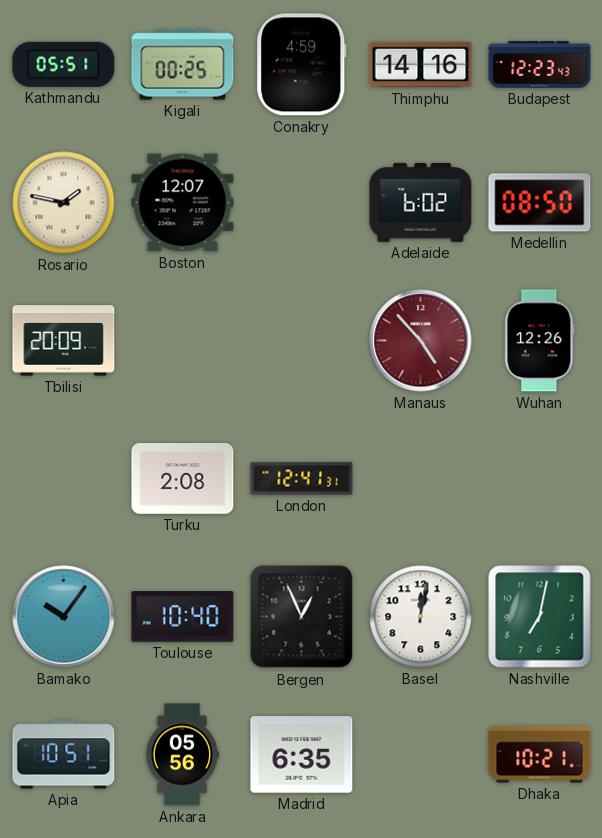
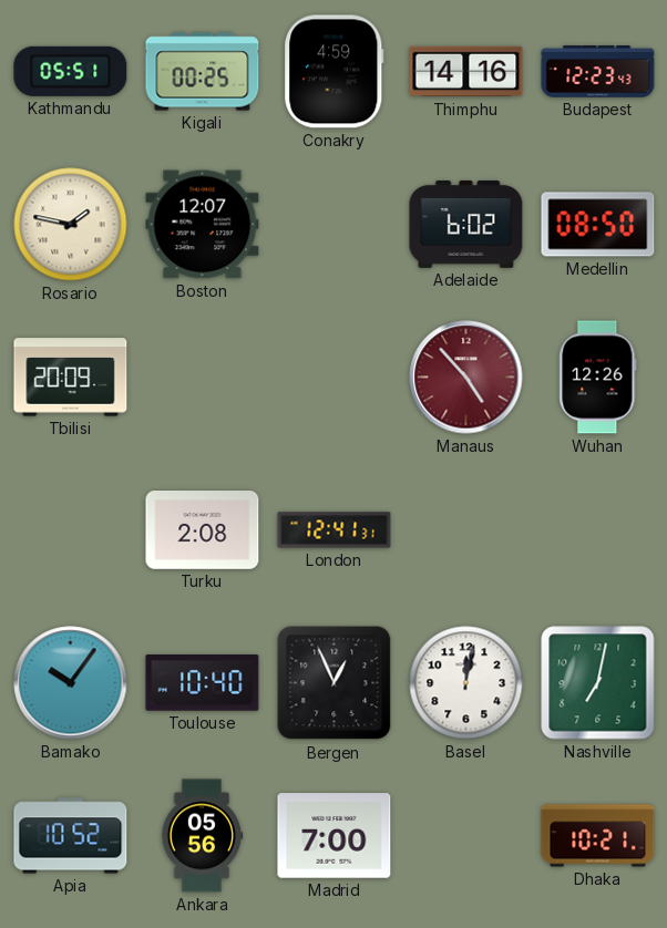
Apia: 10:51 -> 10:52 (71, 836)
Madrid: 6:35 -> 7:00 (335, 836)
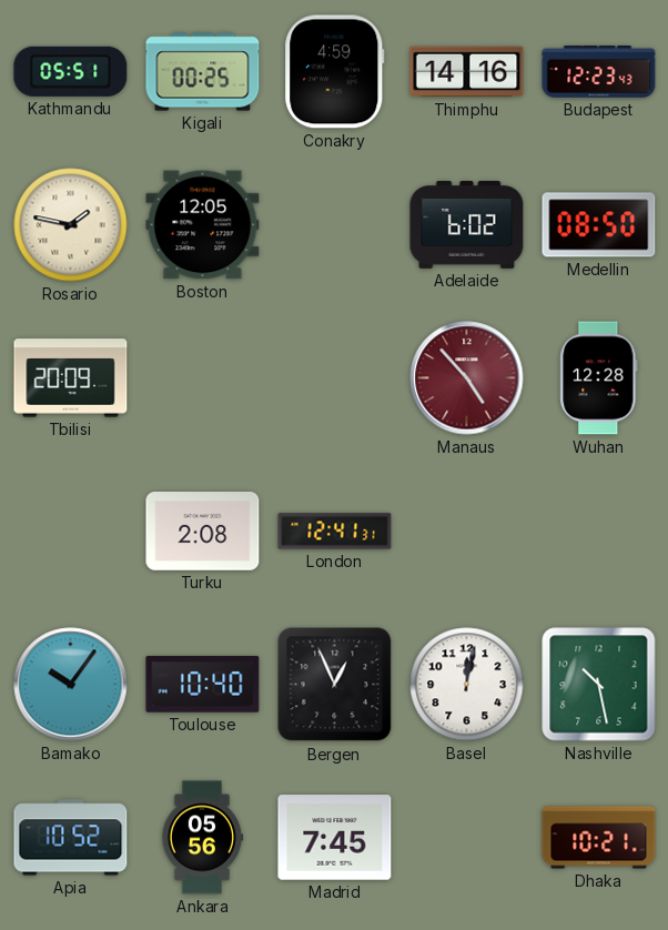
Boston: 12:07 -> 12:05 (203, 225)
Wuhan: 12:26 -> 12:28 (599, 378)
Nashville: 7:02 -> 10:28 (599, 685)
Madrid: 7:00 -> 7:45 (335, 838)
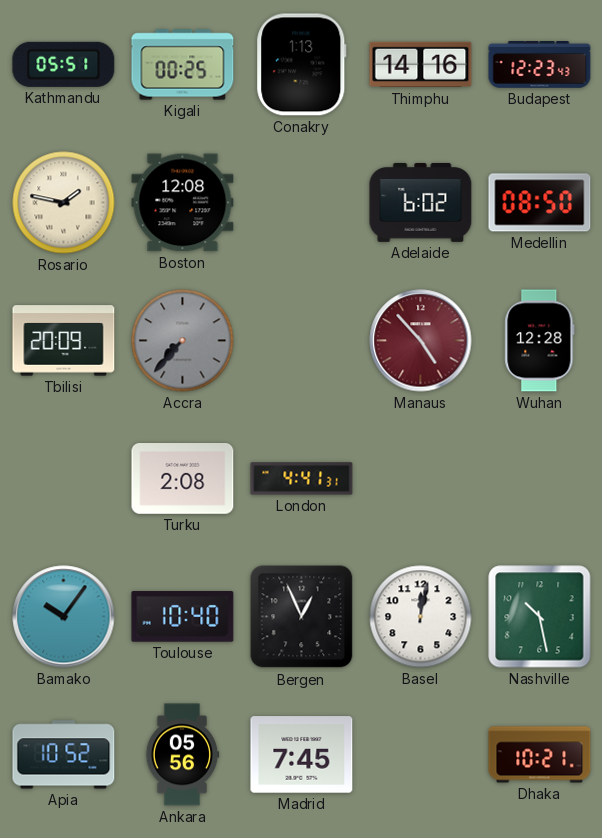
Conakry: 4:59 -> 1:13 (302, 65)
Boston: 12:05 -> 12:08 (183, 203)
Accra: none -> 7:37 (183, 341)
London: 12:41 -> 4:41 (302, 479)
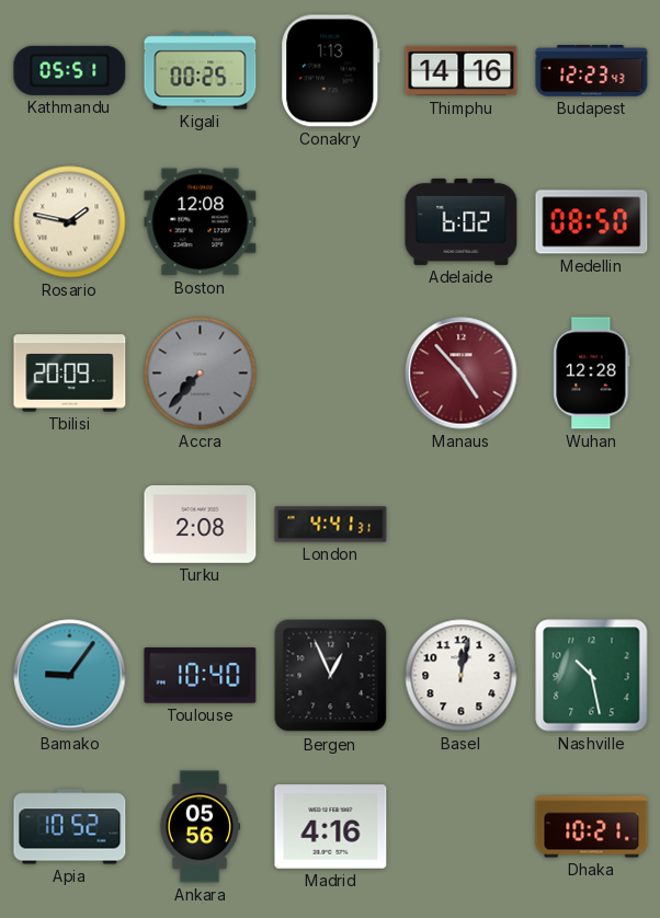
Bamako: 10:06 -> 9:06 (70, 676)
Madrid: 7:45 -> 4:16 (331, 827)
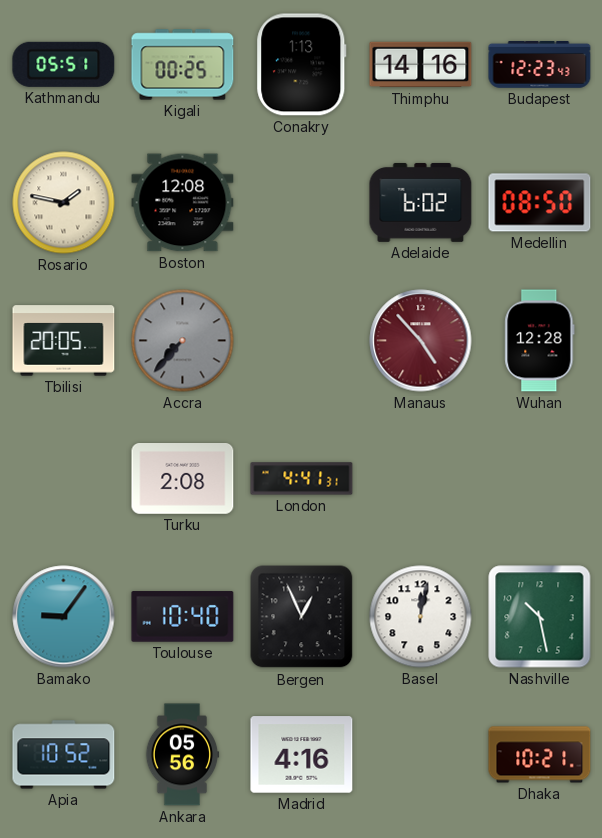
Tbilisi: 20:09 -> 20:05 (64, 341)
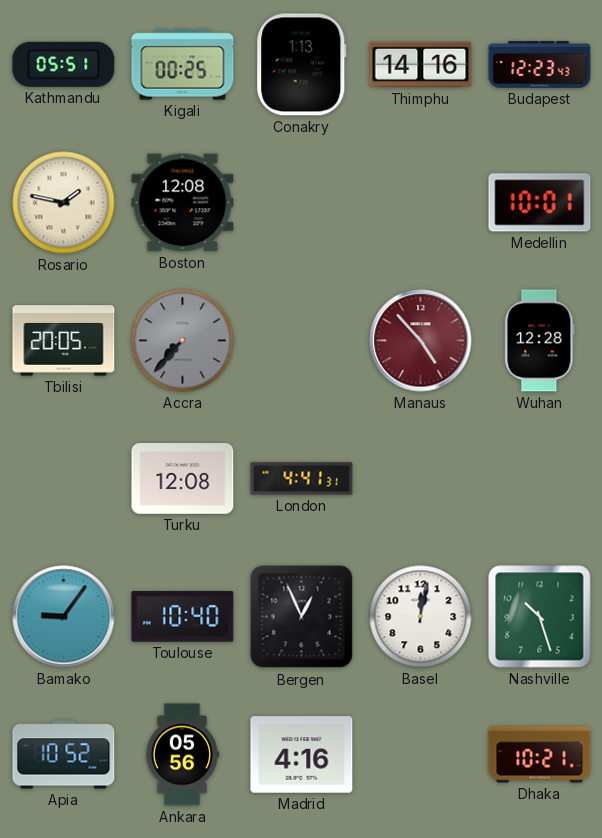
Adelaide: 6:02 -> none (421, 202)
Medellin: 08:50 -> 10:01 (540, 203)
Turku: 2:08 -> 12:08 (183, 479)
Nashville: 10:28 -> 10:27 (540, 617)
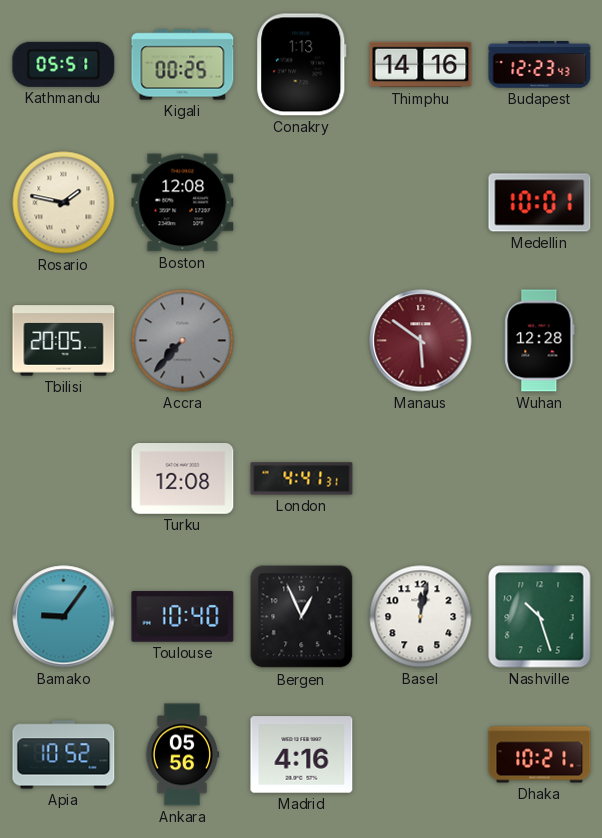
Manaus: 4:53 -> 5:51 (421, 341)
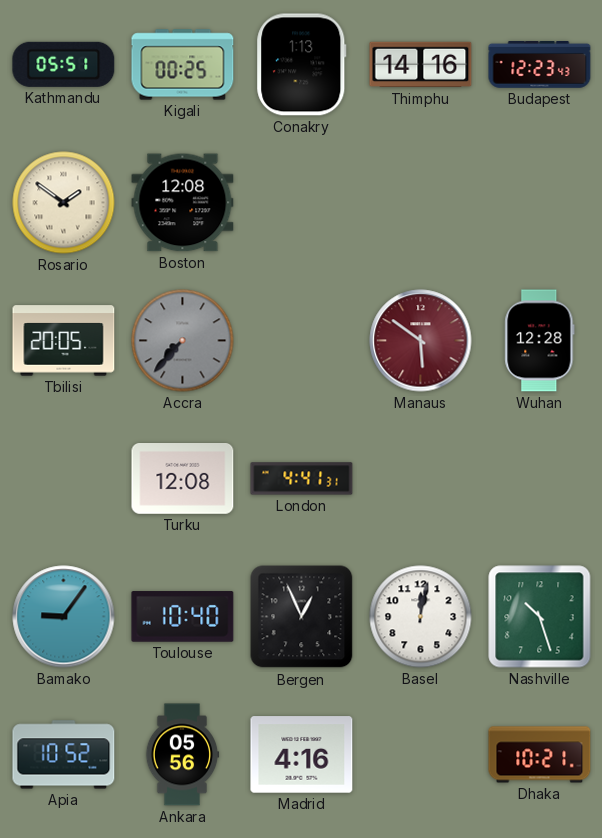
Rosario: 1:47 -> 1:51 (64, 203)
Medellin: 10:01 -> none (540, 203)
